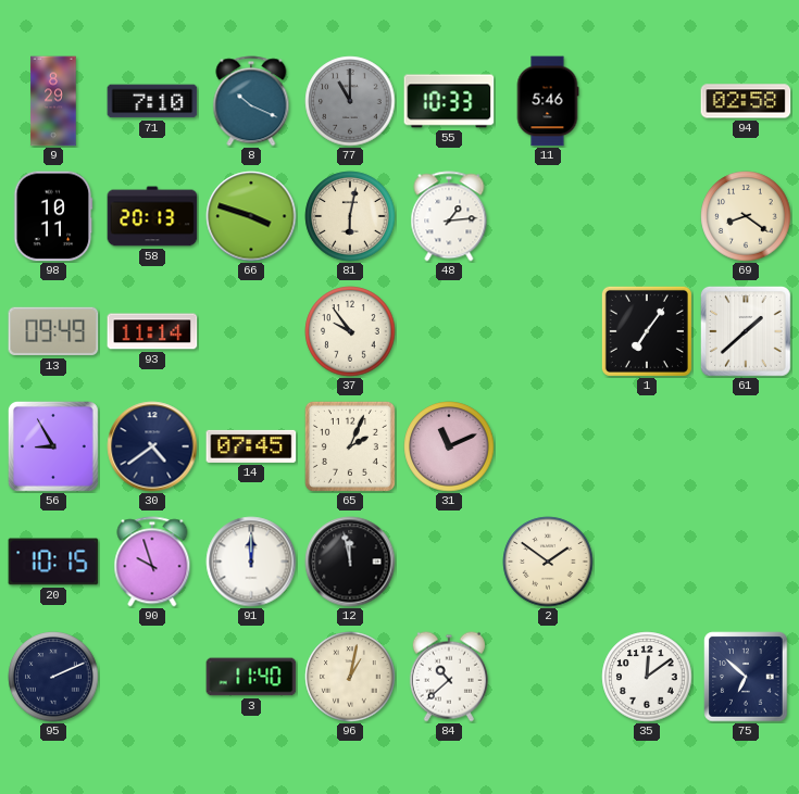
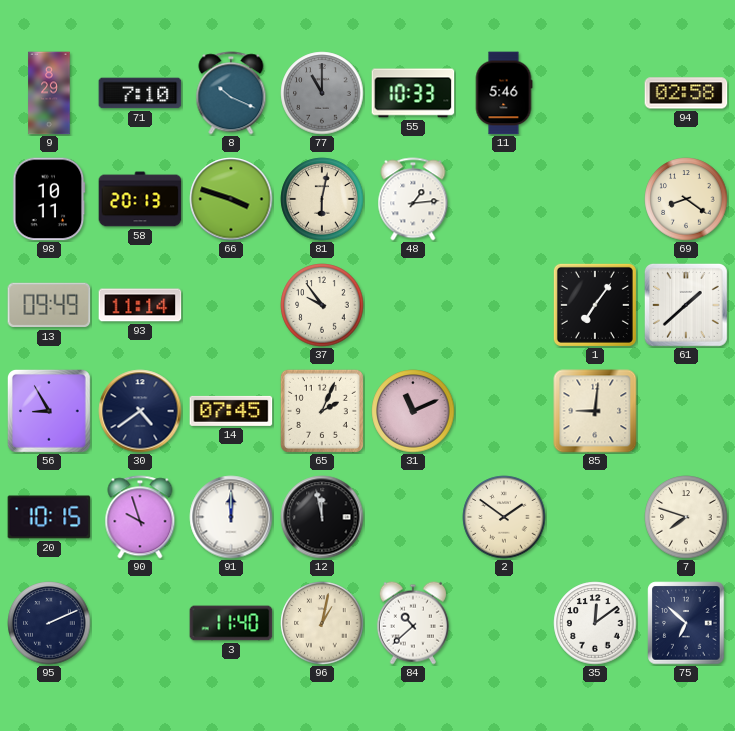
85: none -> 9:01 (595, 411)
7: none -> 7:48 (686, 517)
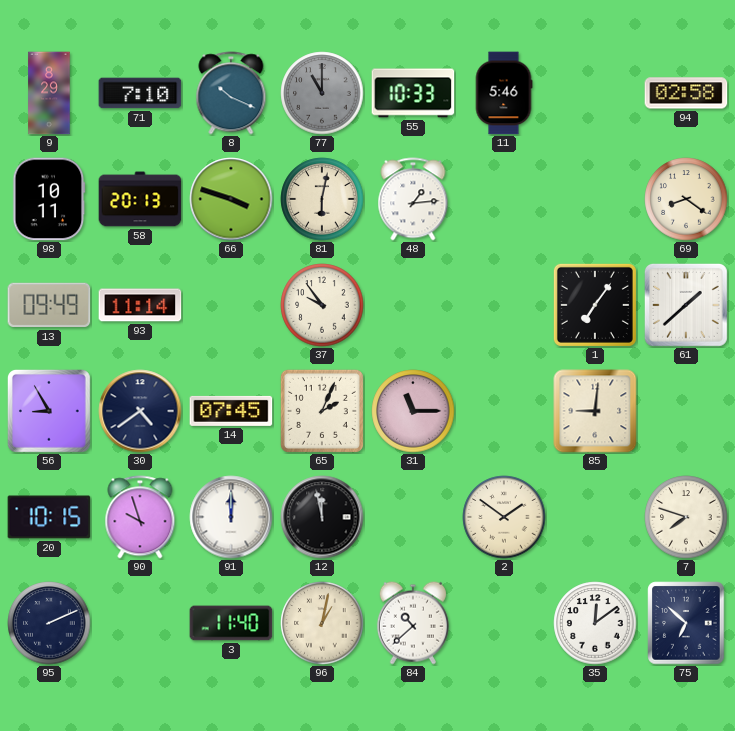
31: 11:11 -> 11:15 (413, 411)
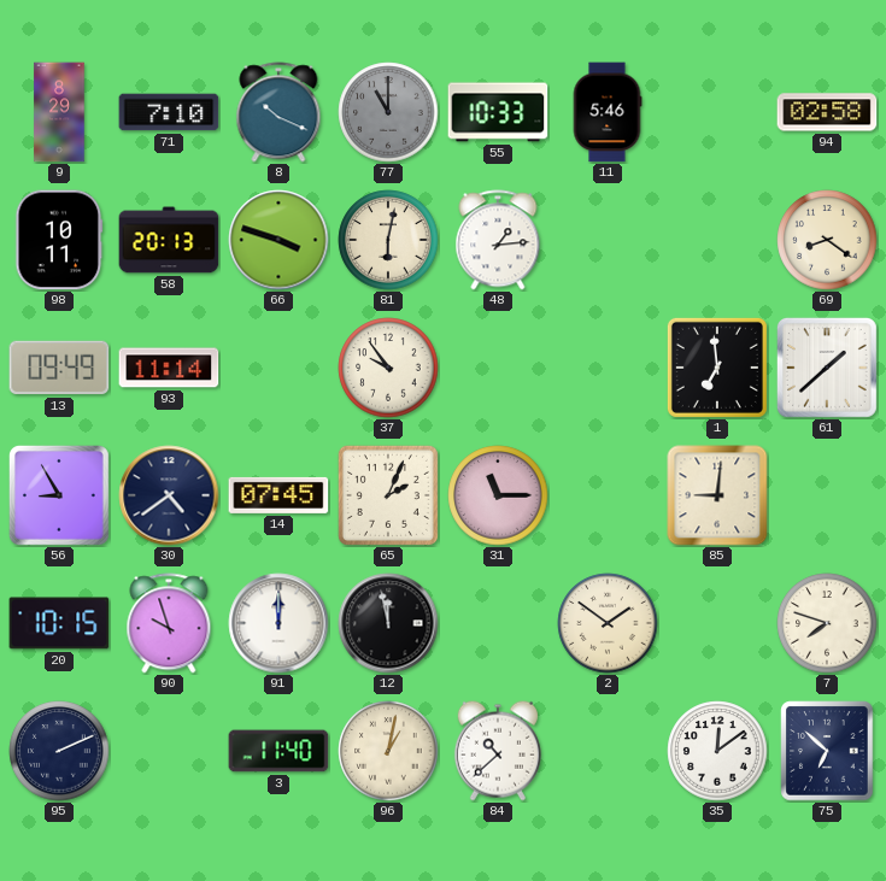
1: 7:06 -> 6:59 (717, 368)
